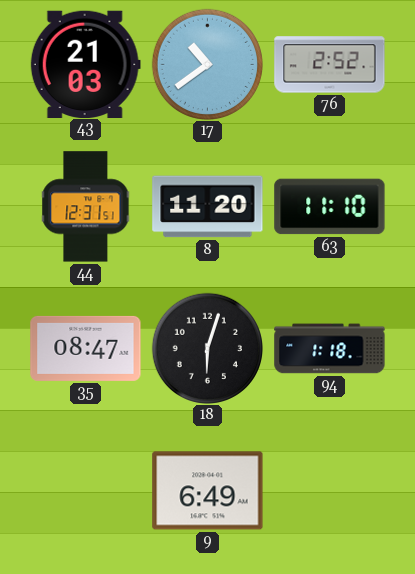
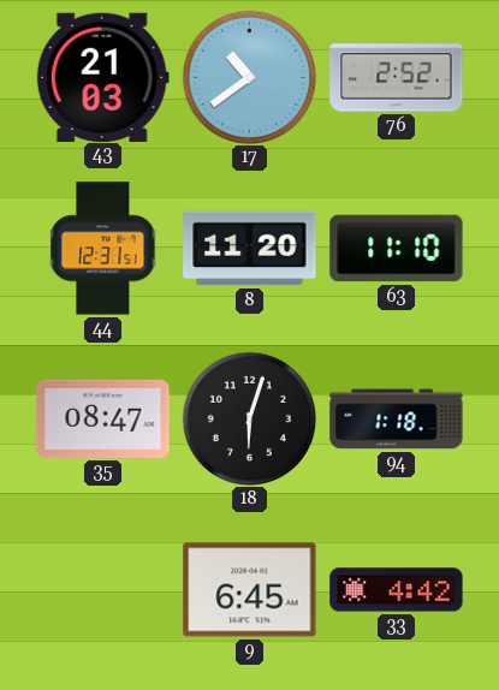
9: 6:49 -> 6:45 (250, 590)
33: none -> 4:42 (397, 590)
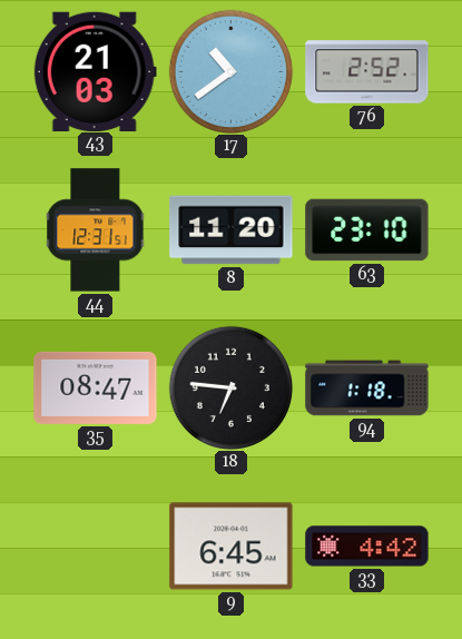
63: 11:10 -> 23:10 (367, 230)
18: 6:03 -> 6:46 (230, 387)
